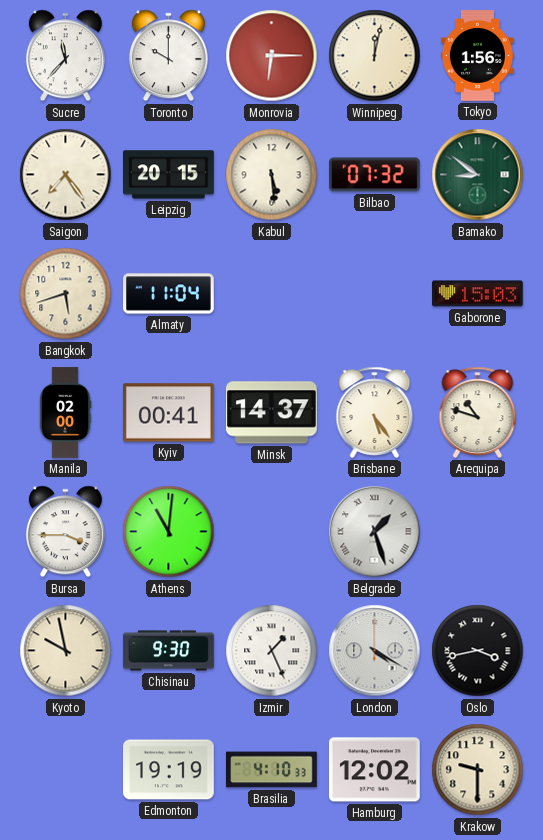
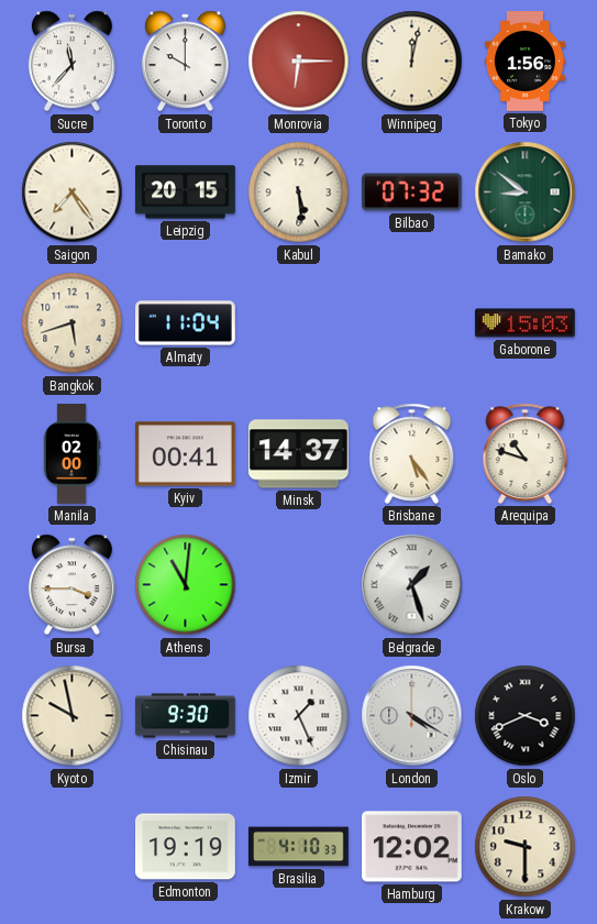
Oslo: 3:43 -> 3:41 (526, 716)
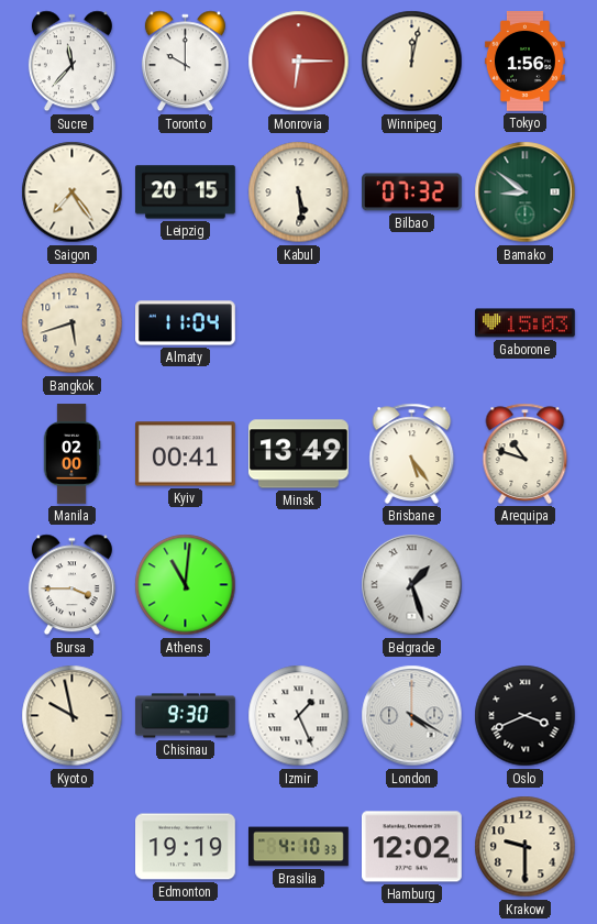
Minsk: 14:37 -> 13:49 (299, 454)
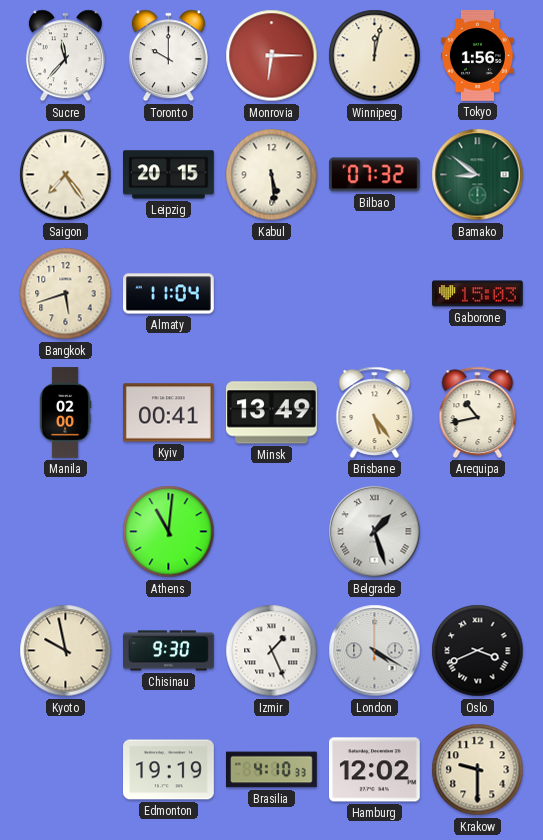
Arequipa: 10:48 -> 10:43 (478, 412)
Bursa: 3:45 -> none (71, 585)
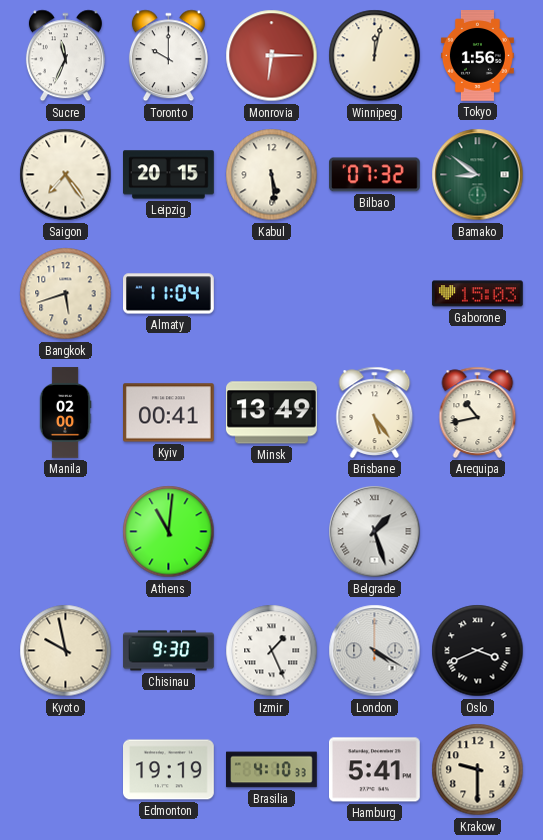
Sucre: 11:37 -> 11:34 (65, 56)
Hamburg: 12:02 -> 5:41 (375, 770)
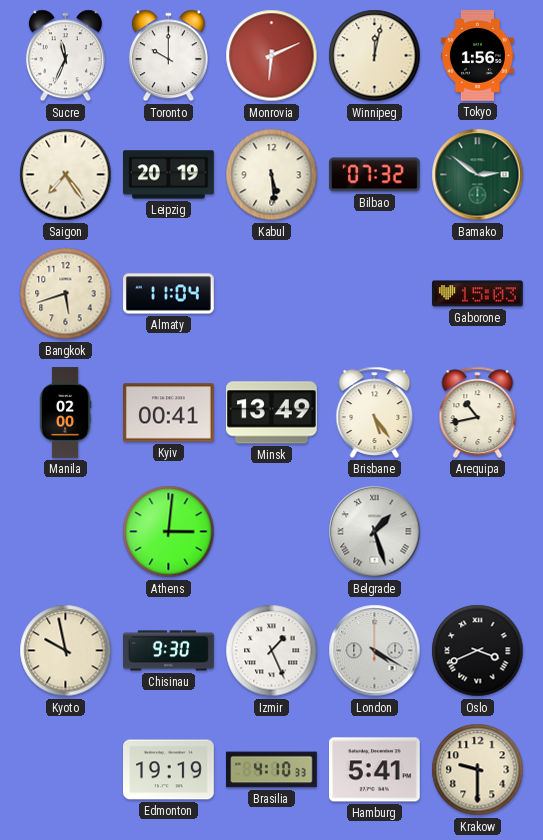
Monrovia: 6:15 -> 6:11 (272, 56)
Leipzig: 20:15 -> 20:19 (169, 175)
Bamako: 8:51 -> 2:51 (478, 175)
Athens: 11:01 -> 3:01 (169, 532)
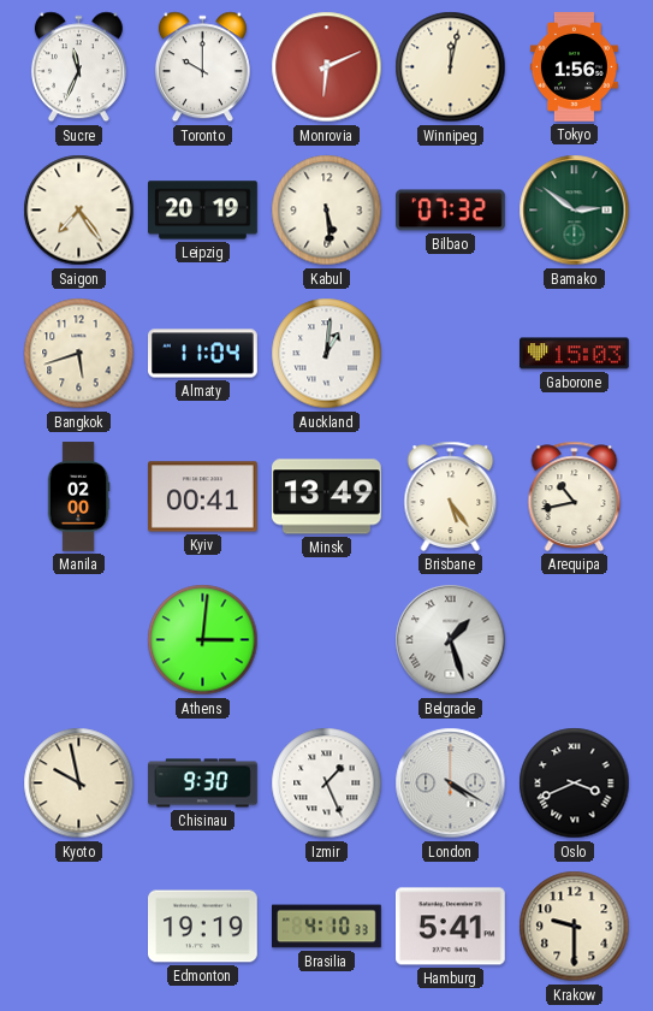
Auckland: none -> 1:01 (327, 354)
